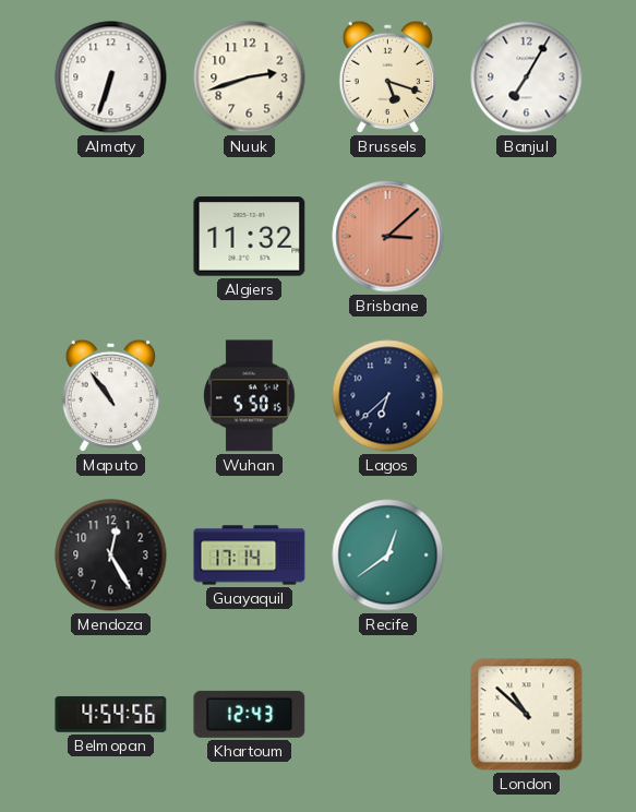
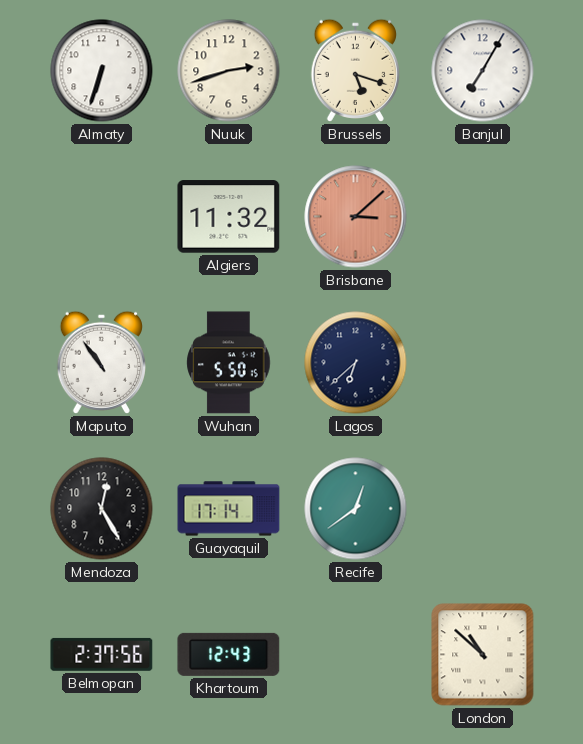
Belmopan: 4:54 -> 2:37 (102, 654)
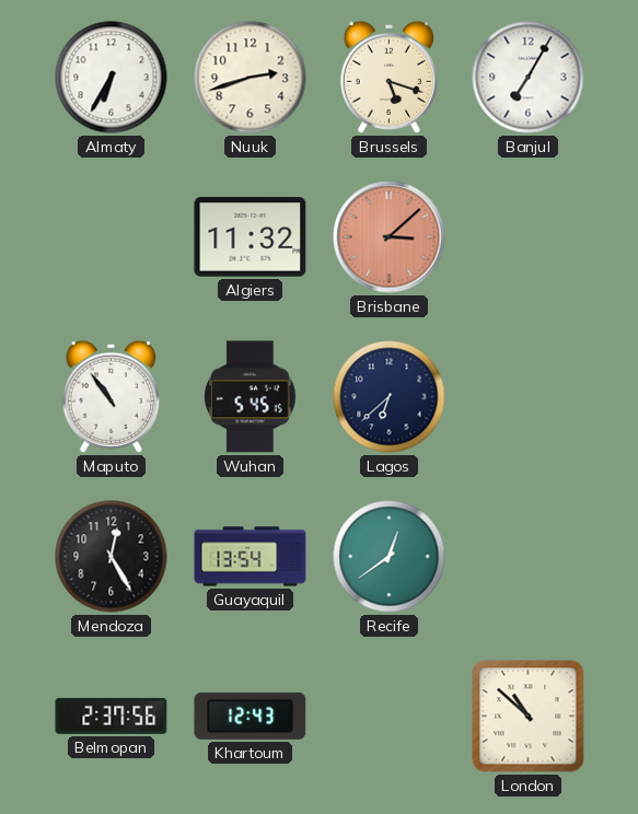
Almaty: 6:33 -> 6:35 (112, 78)
Wuhan: 5:50 -> 5:45 (251, 397)
Guayaquil: 17:14 -> 13:54 (251, 557)
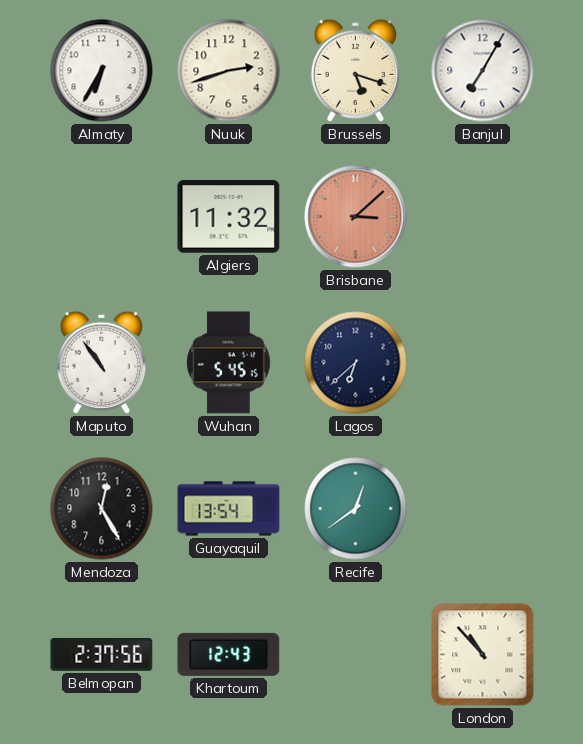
London: 10:52 -> 10:53 (483, 655)
